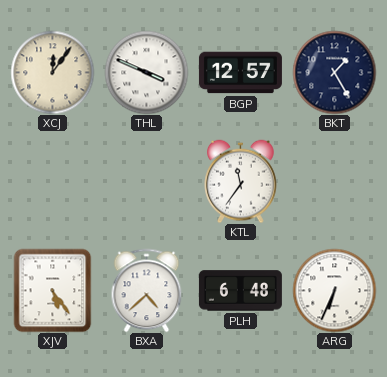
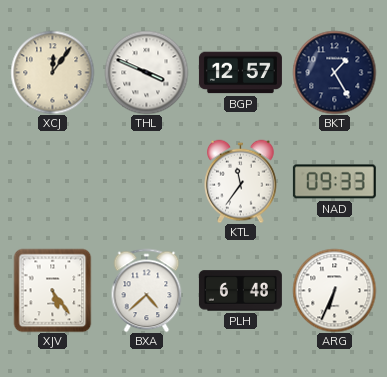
NAD: none -> 09:33 (334, 182)
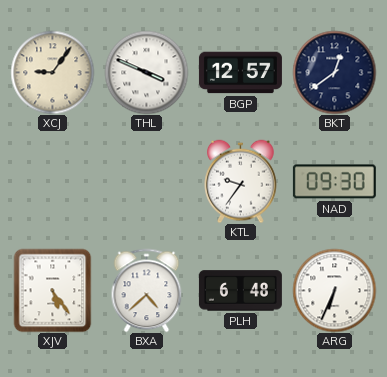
XCJ: 12:06 -> 9:06 (52, 72)
BKT: 1:25 -> 12:39 (334, 72)
KTL: 11:36 -> 9:36 (241, 181)
NAD: 09:33 -> 09:30 (334, 182)
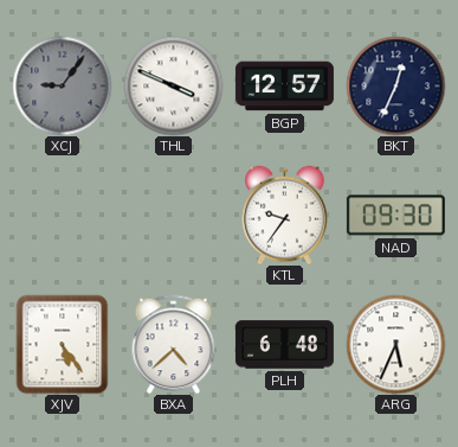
XCJ dial: cream -> grey (62, 85)
BKT: 12:39 -> 12:34 (395, 85)
ARG: 6:34 -> 5:34 (395, 344)
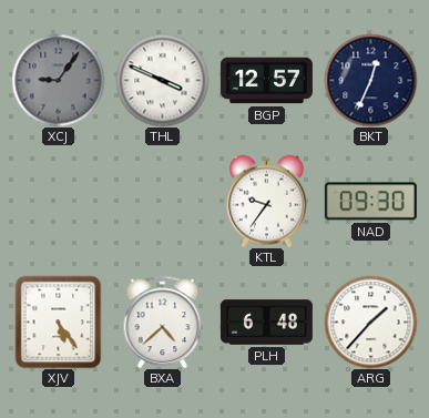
ARG: 5:34 -> 1:37 (370, 322)
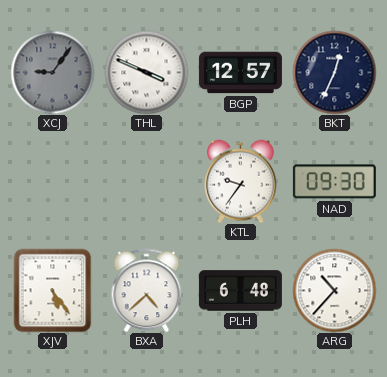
ARG: 1:37 -> 10:37 (334, 290)
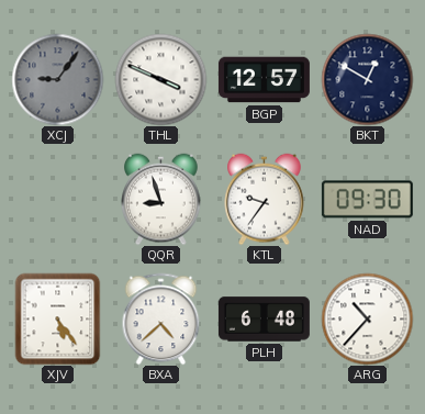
BKT: 12:34 -> 12:50 (367, 79)
QQR: none -> 8:57 (161, 199)
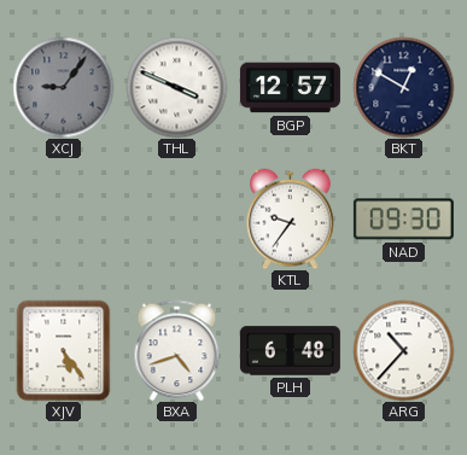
QQR: 8:57 -> none (161, 199)
BXA: 4:38 -> 4:42 (177, 350)
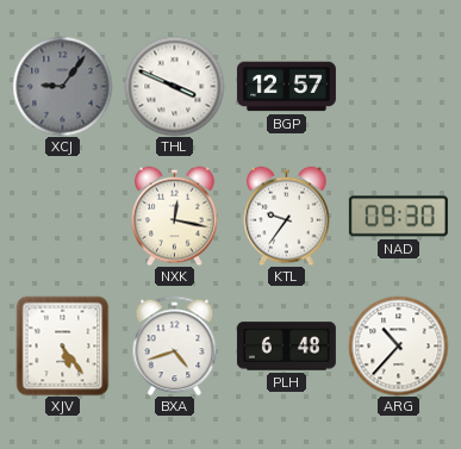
BKT: 12:50 -> none (403, 87)
NXK: none -> 12:17 (175, 216)
